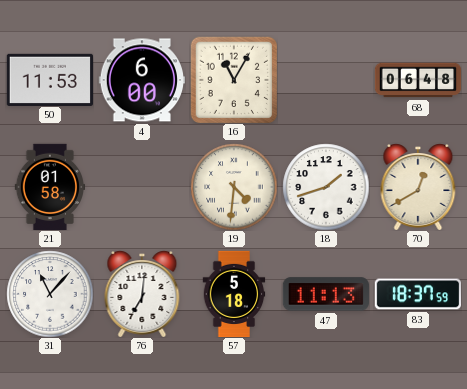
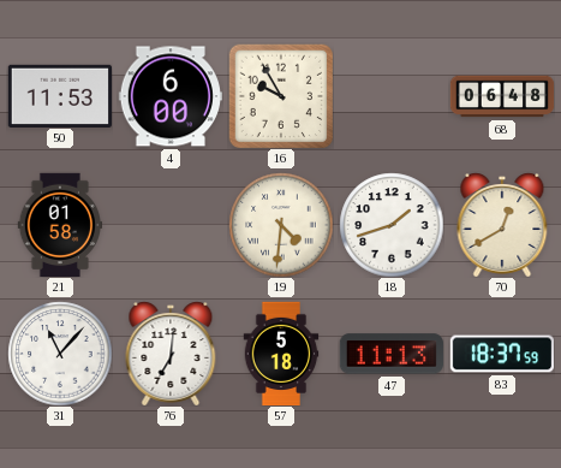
16: 11:05 -> 9:55 (280, 95)
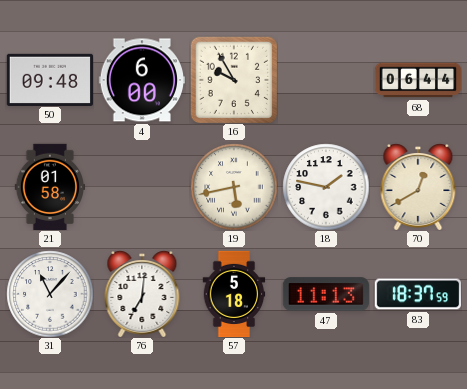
50: 11:53 -> 09:48 (49, 79)
68: 06:48 -> 06:44 (418, 80)
19: 4:31 -> 5:43 (234, 187)
18: 1:42 -> 1:47 (326, 187)
